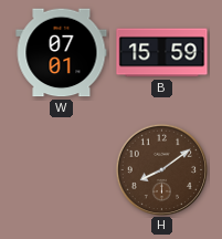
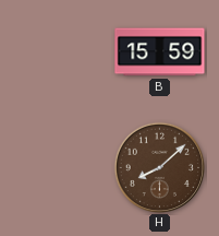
W: 07:01 -> none (62, 53)
H: 8:09 -> 8:08 (159, 167)
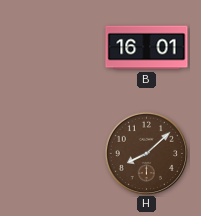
B: 15:59 -> 16:01 (147, 48)
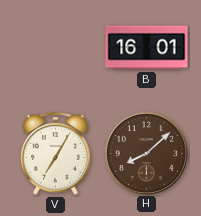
V: none -> 7:05 (56, 153)
